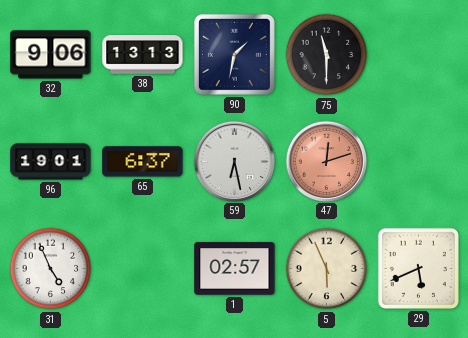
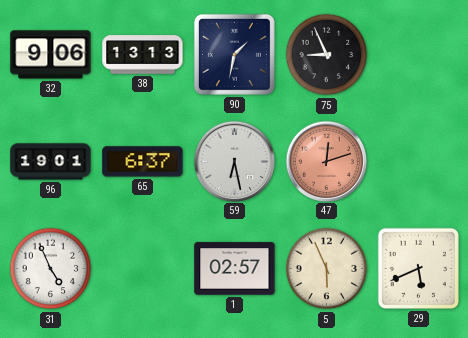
75: 11:30 -> 8:56 (327, 55)
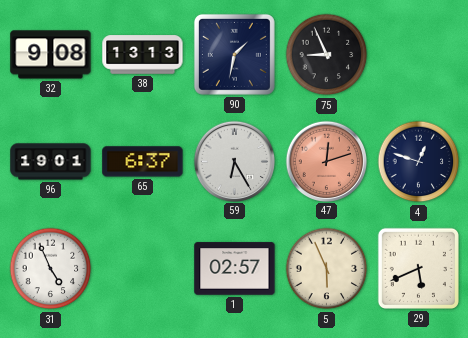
32: 9:06 -> 9:08 (51, 55)
59: 6:28 -> 6:25 (234, 161)
4: none -> 12:48 (419, 162)
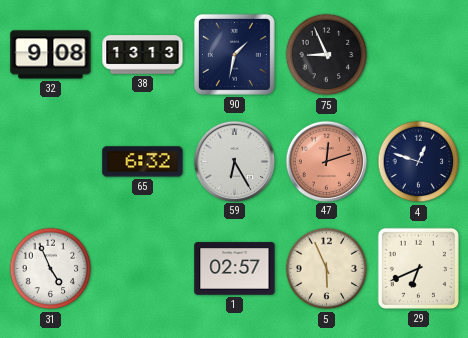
96: 19:01 -> none (51, 162)
65: 6:37 -> 6:32 (143, 162)
29: 5:41 -> 6:41 (418, 268)
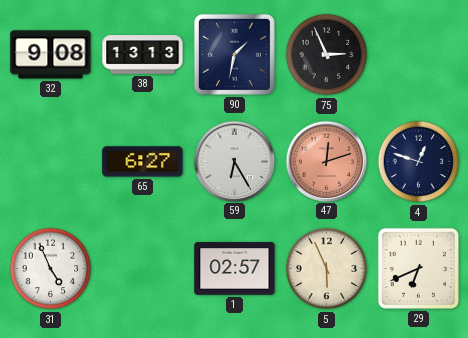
75: 8:56 -> 2:56 (327, 55)
65: 6:32 -> 6:27 (143, 162)
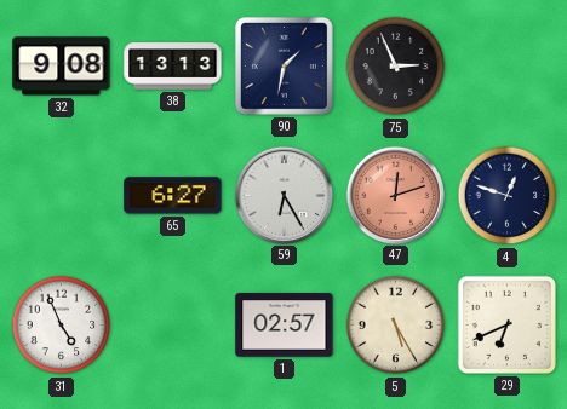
5: 5:56 -> 5:25 (396, 326)
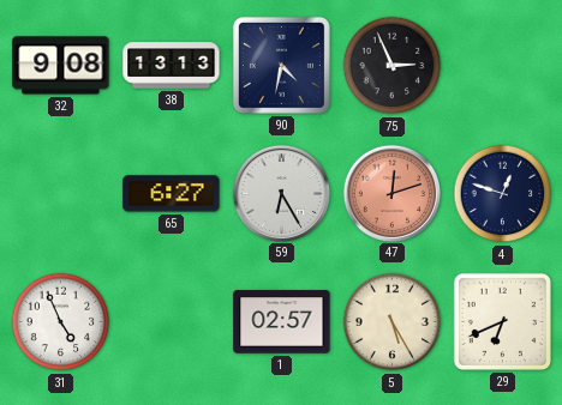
90: 1:32 -> 4:32 (281, 65)
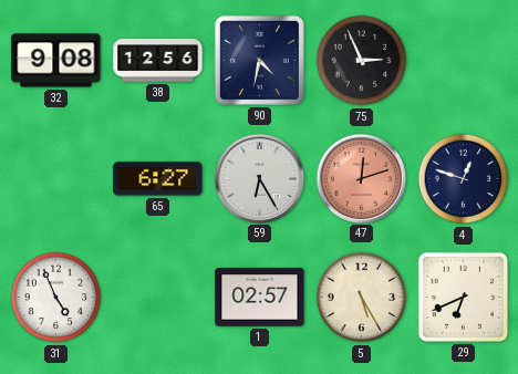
38: 13:13 -> 12:56 (158, 61)
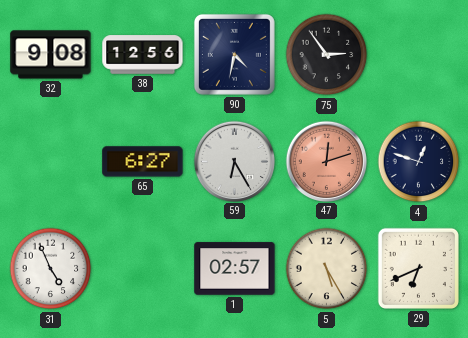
75: 2:56 -> 2:54 (327, 55)
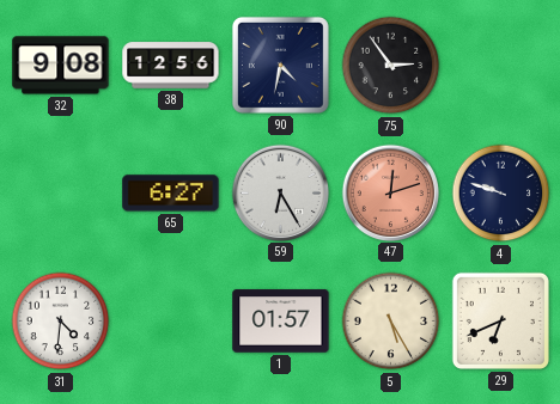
4: 12:48 -> 9:48 (501, 194)
31: 4:56 -> 4:31 (61, 322)
1: 02:57 -> 01:57 (281, 322)
